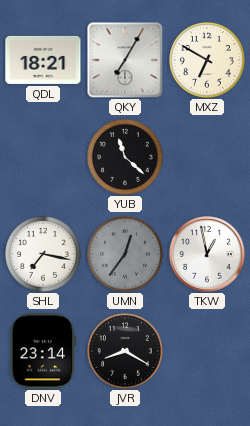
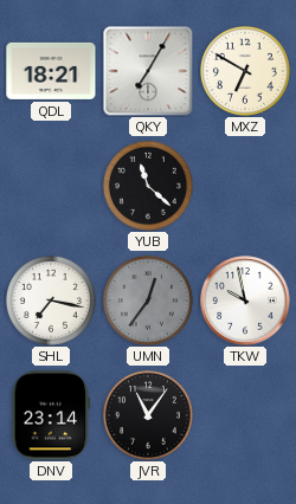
TKW: 12:58 -> 9:58 (245, 301)
JVR: 8:20 -> 11:06 (148, 415)
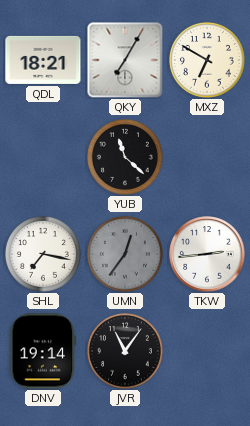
TKW: 9:58 -> 2:44 (207, 254)
DNV: 23:14 -> 19:14 (43, 351)
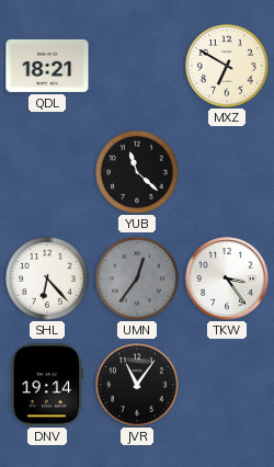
QKY: 7:05 -> none (125, 60)
SHL: 7:17 -> 6:23 (47, 278)
TKW: 2:44 -> 3:24 (227, 278)
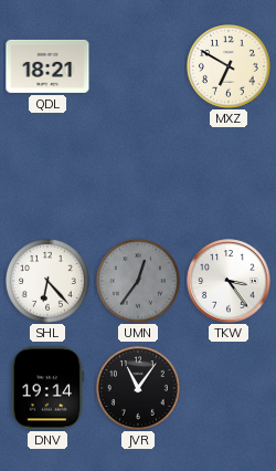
YUB: 11:22 -> none (137, 172)
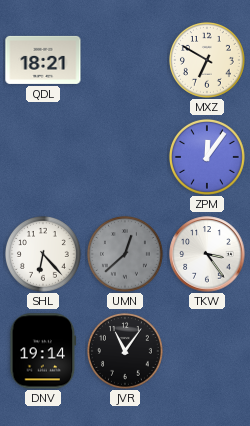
ZPM: none -> 12:06 (207, 157)
UMN: 12:36 -> 12:38 (125, 254)
